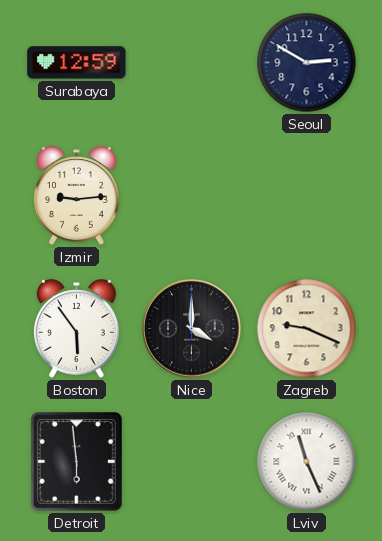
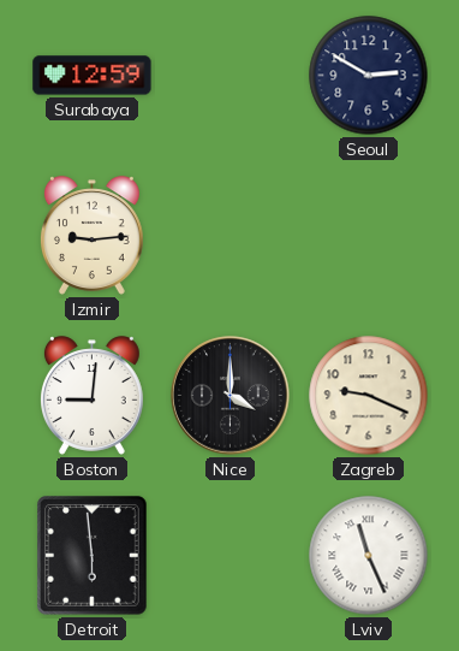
Boston: 5:54 -> 9:01 (91, 396)
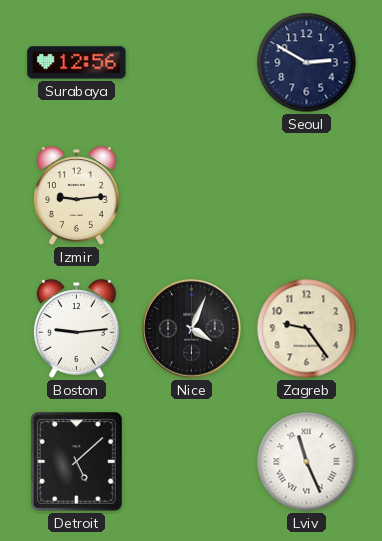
Surabaya: 12:59 -> 12:56 (77, 63)
Boston: 9:01 -> 9:14 (76, 329)
Nice: 4:00 -> 4:04 (192, 329)
Zagreb: 9:19 -> 9:24 (307, 329)
Detroit: 5:59 -> 5:08 (77, 462)
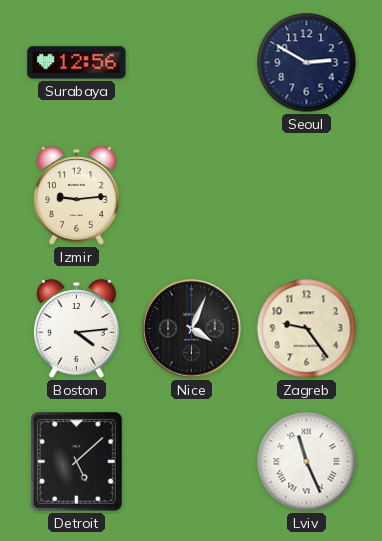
Boston: 9:14 -> 4:14 (76, 329)
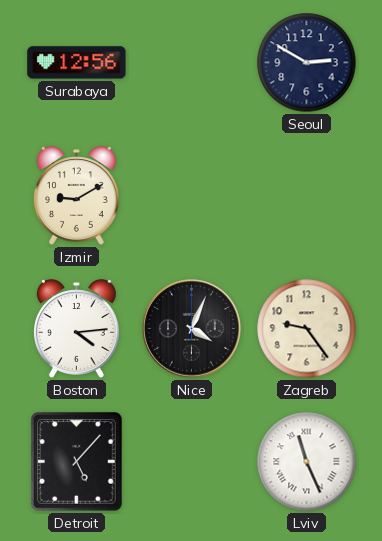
Izmir: 9:14 -> 9:10 (76, 196)
Detroit: 5:08 -> 5:07 (77, 462)
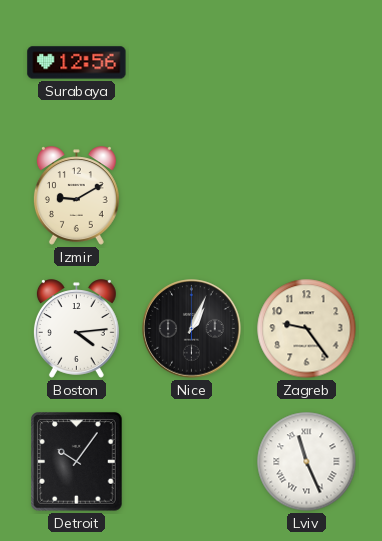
Seoul: 2:50 -> none (307, 63)
Nice: 4:04 -> 1:04 (192, 329)
Detroit: 5:07 -> 10:06 (77, 462)
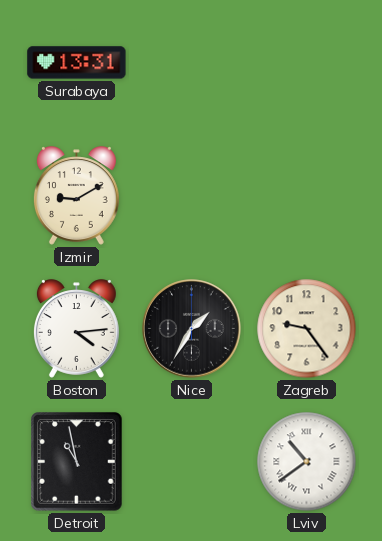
Surabaya: 12:56 -> 13:31 (77, 63)
Nice: 1:04 -> 1:35 (192, 329)
Detroit: 10:06 -> 10:58 (77, 462)
Lviv: 11:26 -> 10:39 (307, 462)
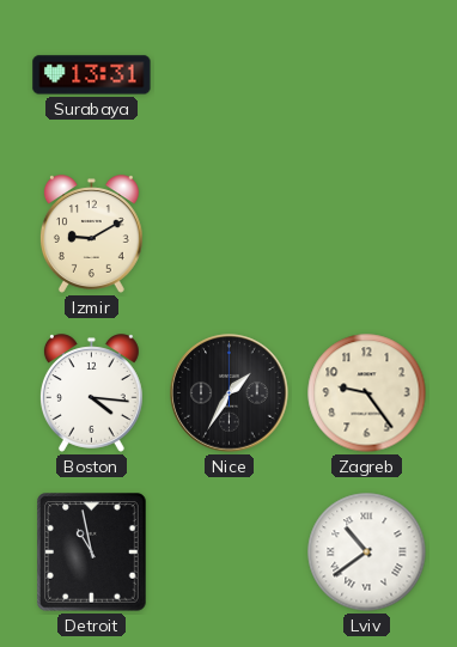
Boston: 4:14 -> 4:16 (91, 393)
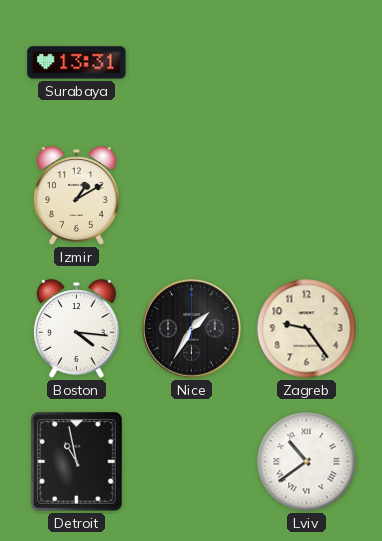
Izmir: 9:10 -> 1:10 (76, 196)
